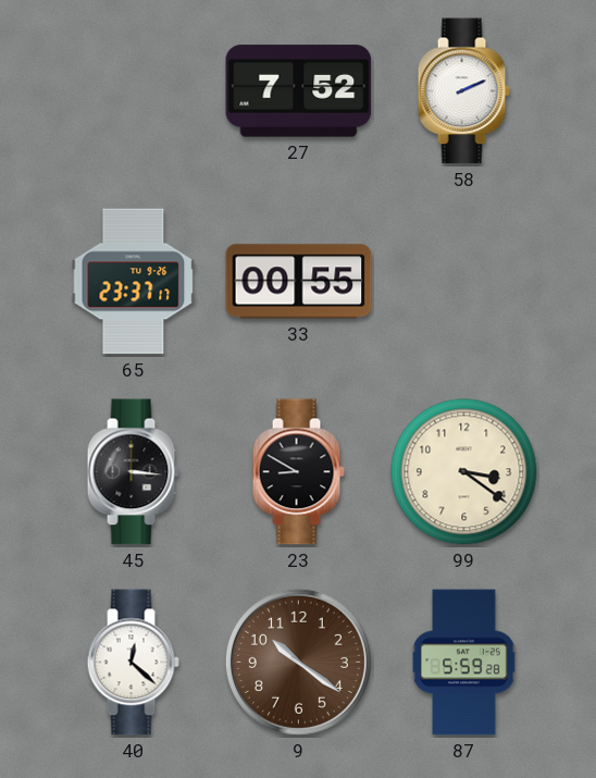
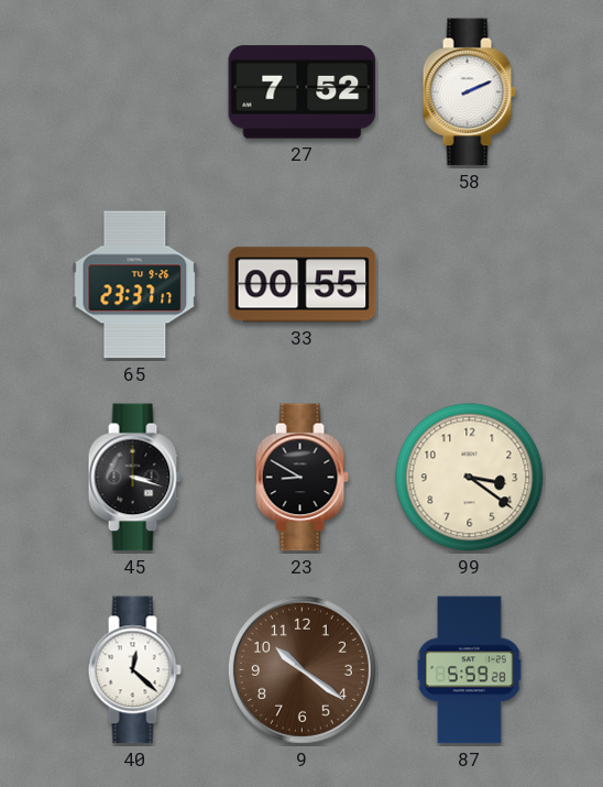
45: 3:16 -> 3:18 (134, 478)
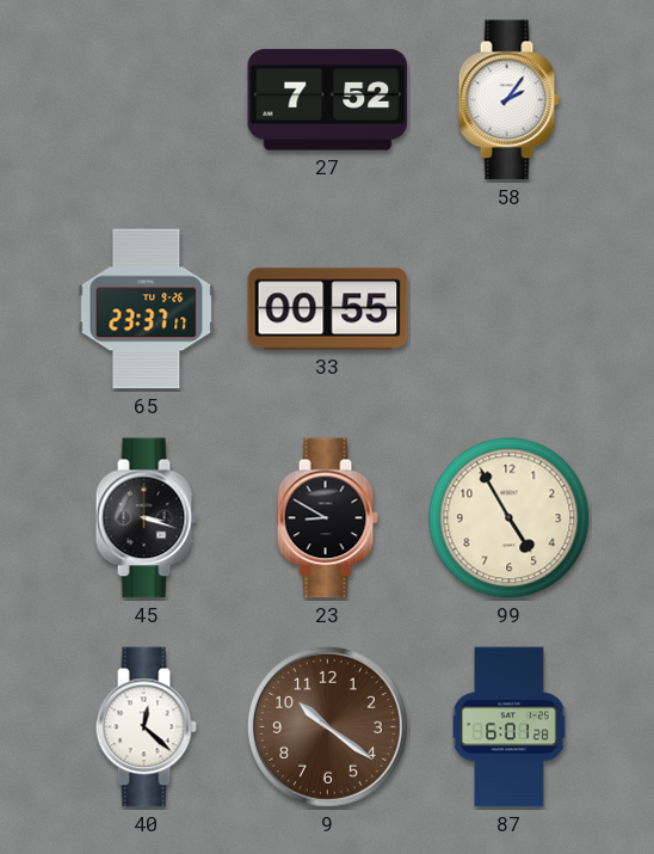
58: 2:11 -> 2:06 (508, 100)
99: 3:21 -> 4:55 (510, 518)
87: 5:59 -> 6:01 (510, 727)
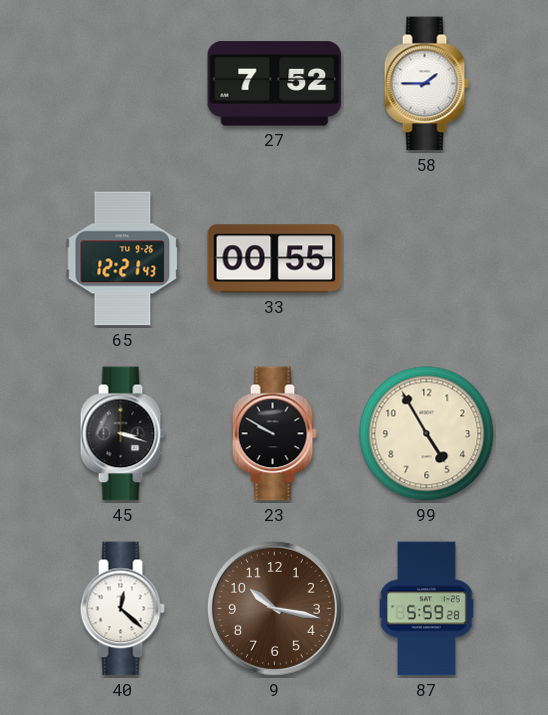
58: 2:06 -> 1:45 (426, 84)
65: 23:37 -> 12:21 (123, 259)
23: 8:50 -> 9:50 (274, 434)
9: 10:21 -> 10:17 (274, 608)
87: 6:01 -> 5:59 (427, 609)
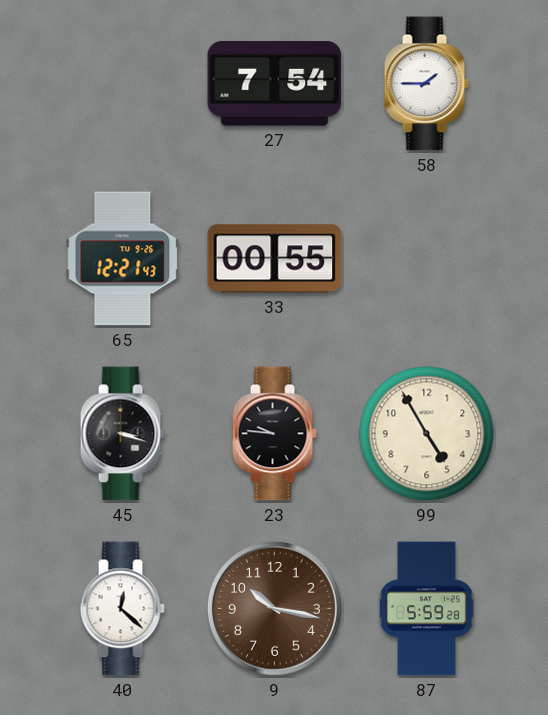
27: 7:52 -> 7:54 (275, 84)
23: 9:50 -> 9:46 (274, 434)
